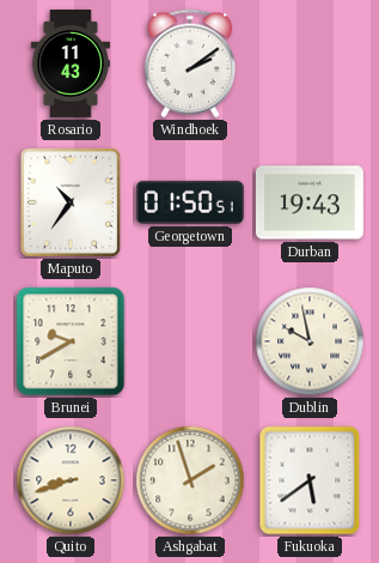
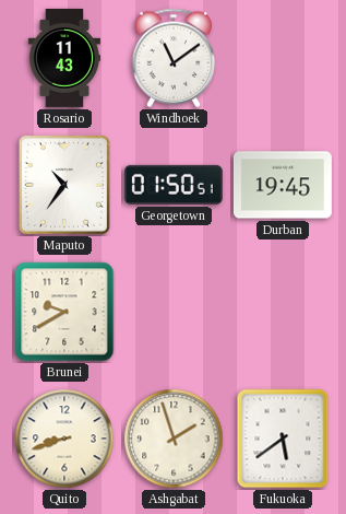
Windhoek: 2:09 -> 11:09 (174, 58)
Durban: 19:43 -> 19:45 (283, 185)
Dublin: 9:58 -> none (310, 341)
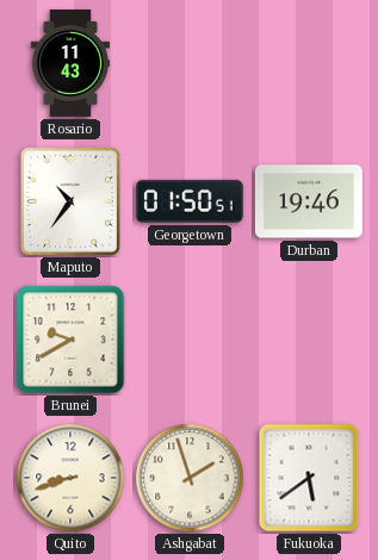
Windhoek: 11:09 -> none (174, 58)
Durban: 19:45 -> 19:46 (309, 201)
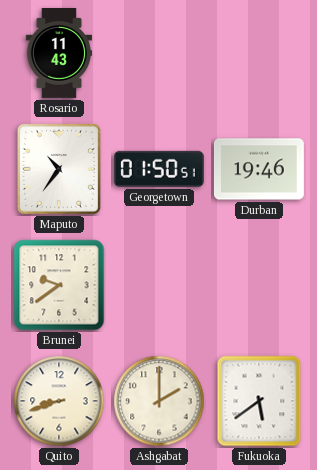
Brunei: 9:40 -> 9:39 (59, 285)
Ashgabat: 1:57 -> 2:00 (159, 401)
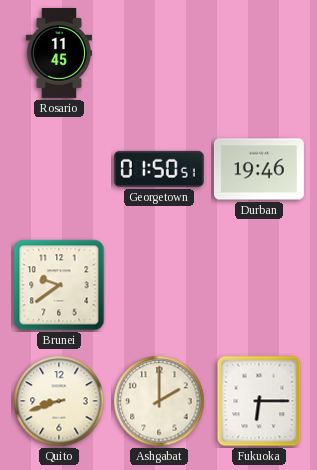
Rosario: 11:43 -> 11:45 (58, 53)
Maputo: 10:36 -> none (59, 169)
Fukuoka: 5:39 -> 6:15 (259, 401)
